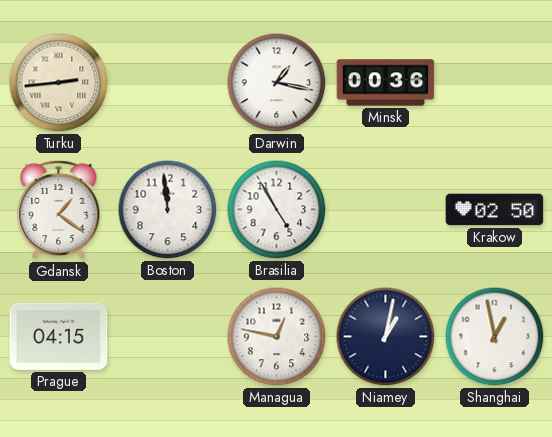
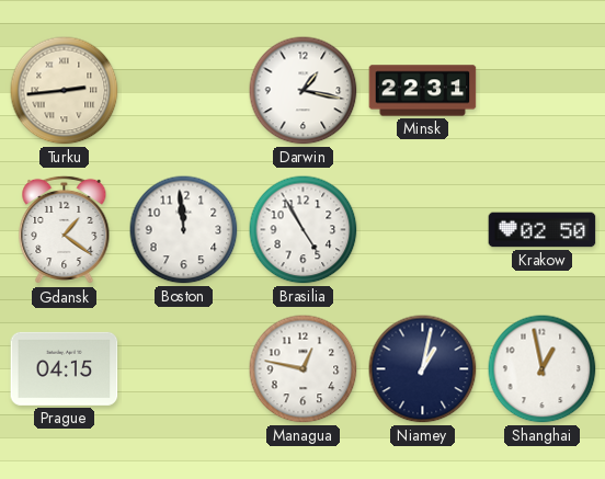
Minsk: 00:36 -> 22:31 (423, 91)
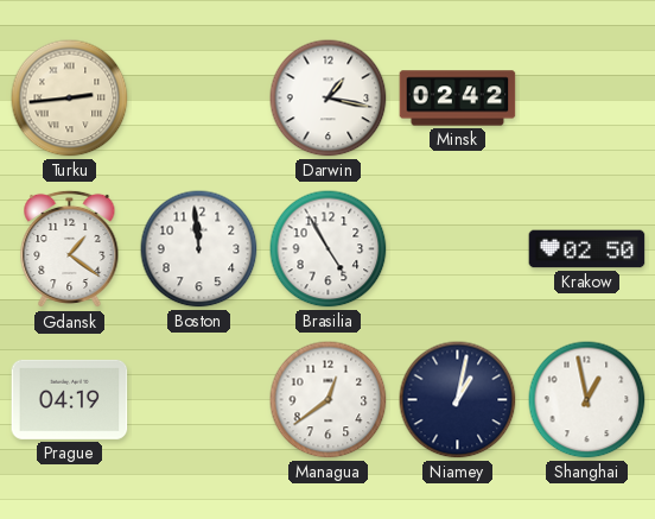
Minsk: 22:31 -> 02:42 (458, 99)
Prague: 04:15 -> 04:19 (70, 399)
Managua: 12:47 -> 12:39 (329, 400)
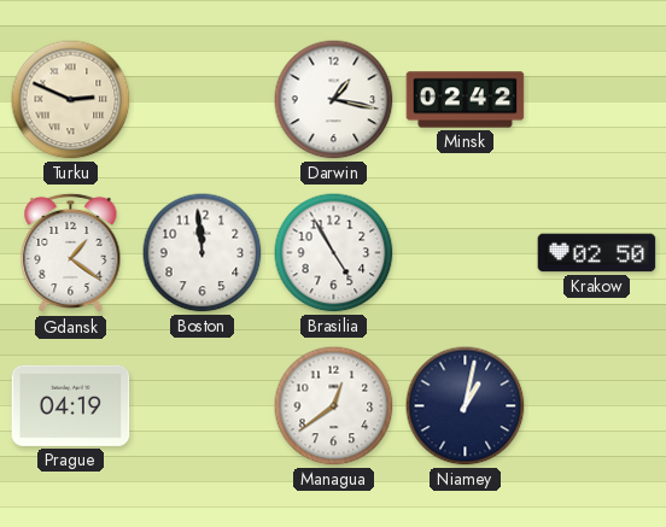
Turku: 2:44 -> 2:49 (71, 100)
Shanghai: 12:58 -> none (587, 400)
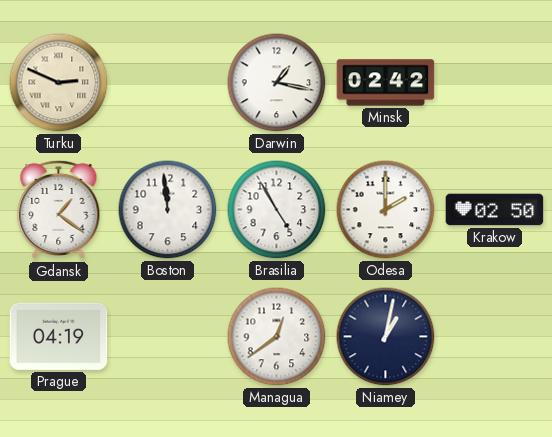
Odesa: none -> 2:00 (386, 210)
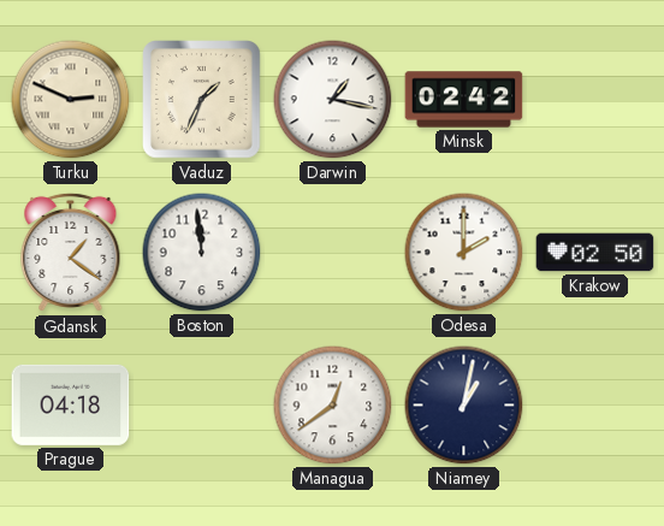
Vaduz: none -> 1:34 (202, 100)
Brasilia: 4:55 -> none (277, 210)
Prague: 04:19 -> 04:18 (71, 404)
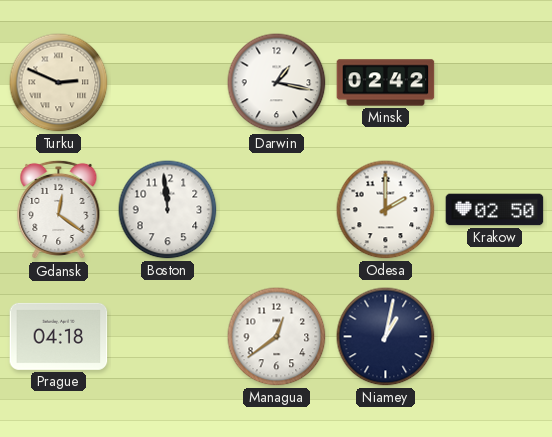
Vaduz: 1:34 -> none (202, 100)
Gdansk: 1:21 -> 12:21 (59, 210)
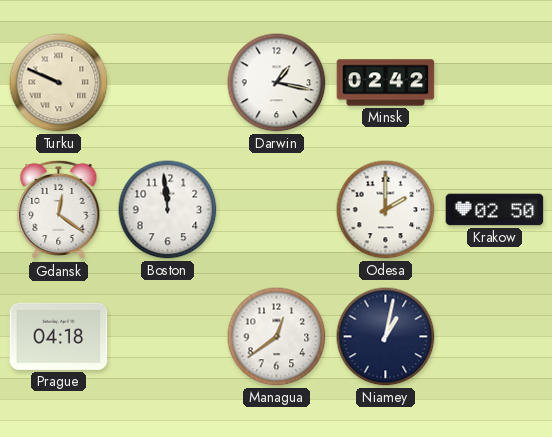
Turku: 2:49 -> 9:49 (59, 83)
